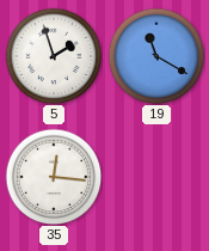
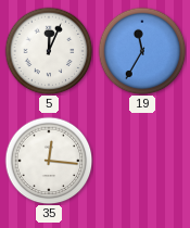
5: 1:57 -> 12:04 (49, 51)
19: 11:20 -> 11:35 (142, 51)
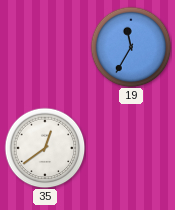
5: 12:04 -> none (49, 51)
35: 12:16 -> 12:39 (45, 148)
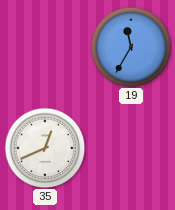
35: 12:39 -> 12:41 (45, 148)
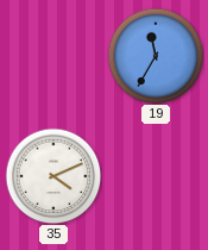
35: 12:41 -> 4:11 (53, 176)
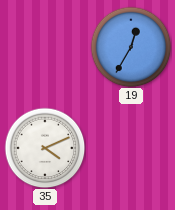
19: 11:35 -> 12:35 (131, 47)
